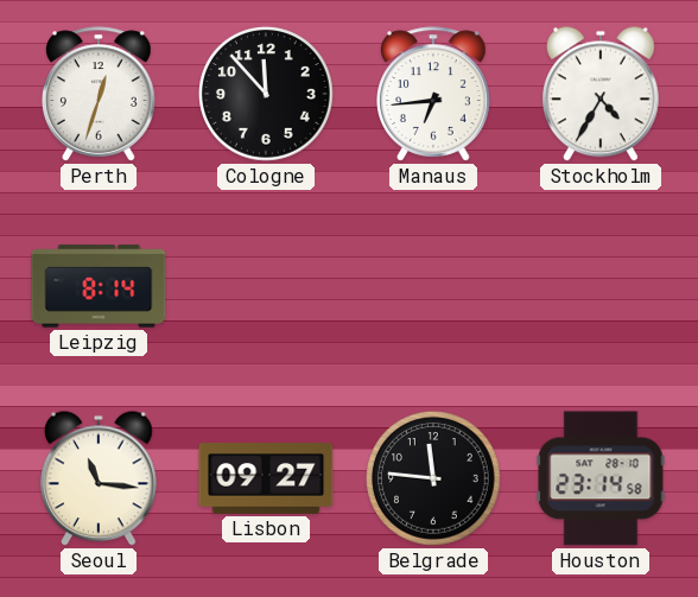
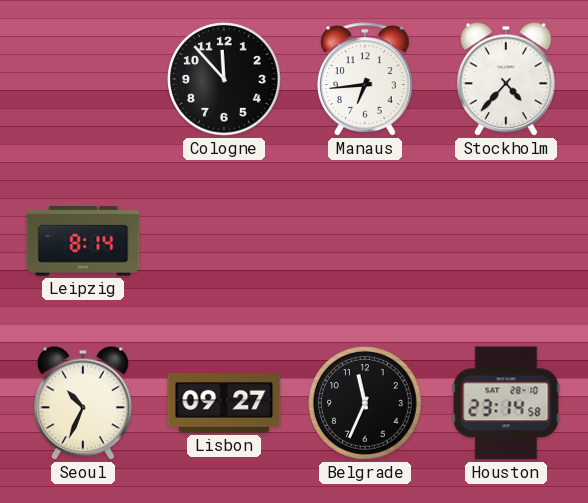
Perth: 12:33 -> none (100, 94)
Stockholm: 4:35 -> 4:37 (507, 79)
Seoul: 11:16 -> 10:34 (84, 403)
Belgrade: 11:46 -> 11:34 (366, 404)
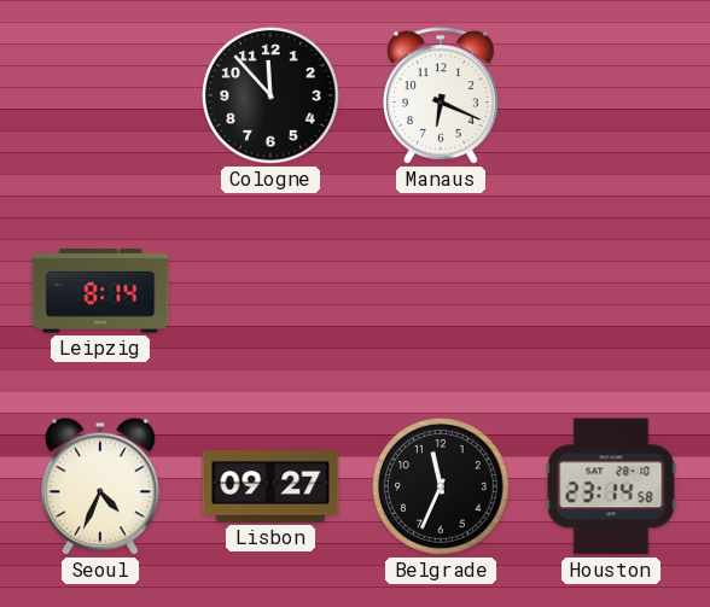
Manaus: 6:44 -> 6:19 (442, 95)
Stockholm: 4:37 -> none (507, 79)
Seoul: 10:34 -> 4:34 (101, 486)
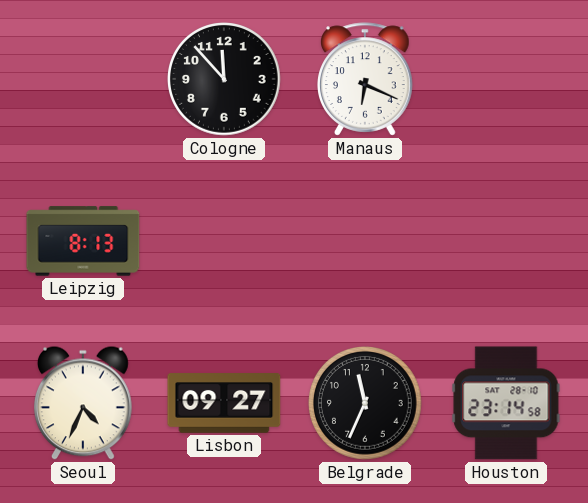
Leipzig: 8:14 -> 8:13 (83, 241)
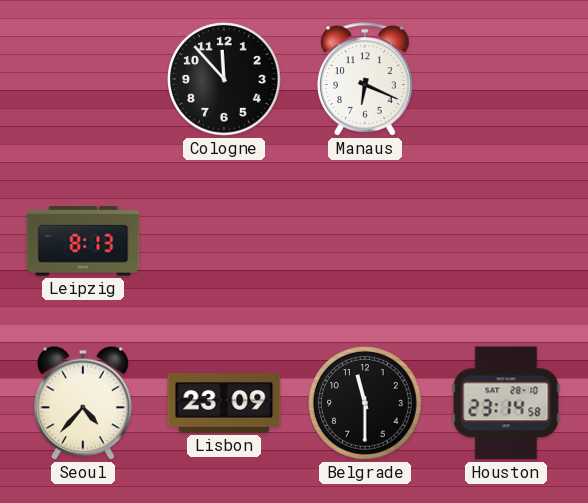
Seoul: 4:34 -> 4:37 (84, 403)
Lisbon: 09:27 -> 23:09 (224, 403)
Belgrade: 11:34 -> 11:30 (366, 404)
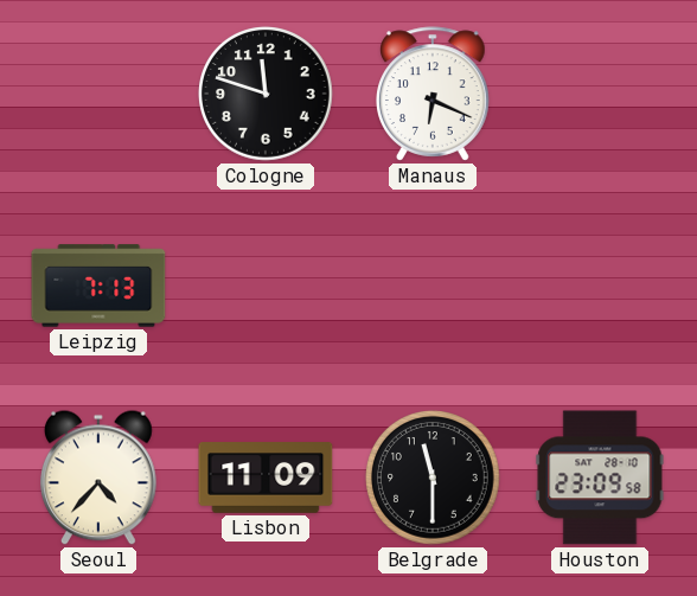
Cologne: 11:53 -> 11:48 (267, 95)
Leipzig: 8:13 -> 7:13 (98, 286)
Lisbon: 23:09 -> 11:09 (266, 478)
Houston: 23:14 -> 23:09 (600, 478)
